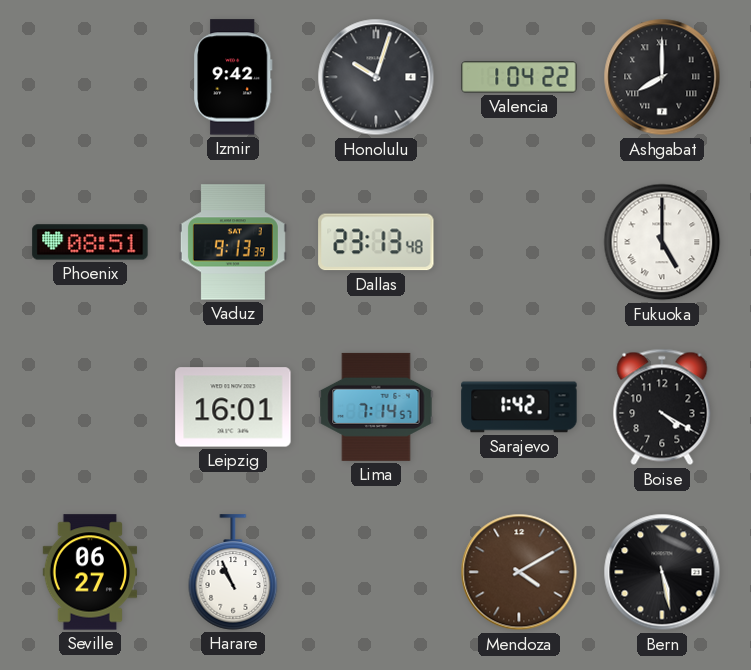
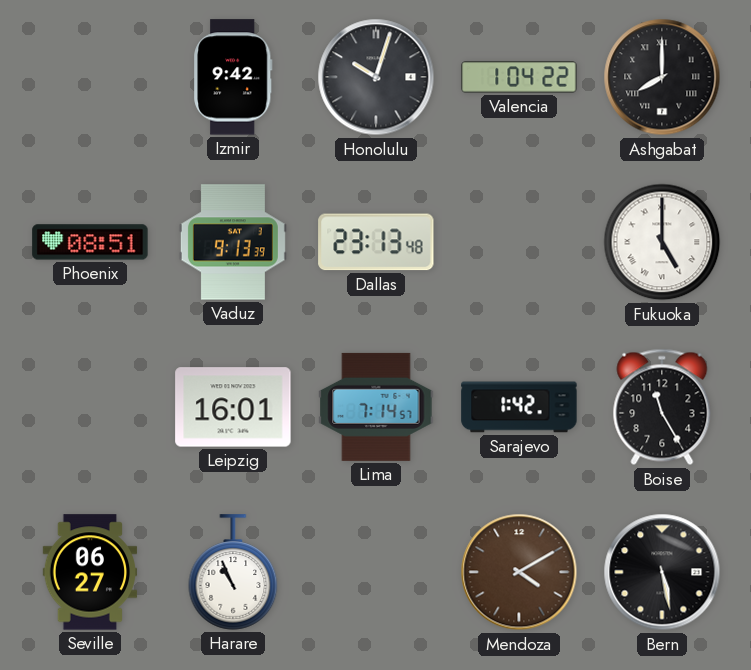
Boise: 4:20 -> 11:25 (662, 407)
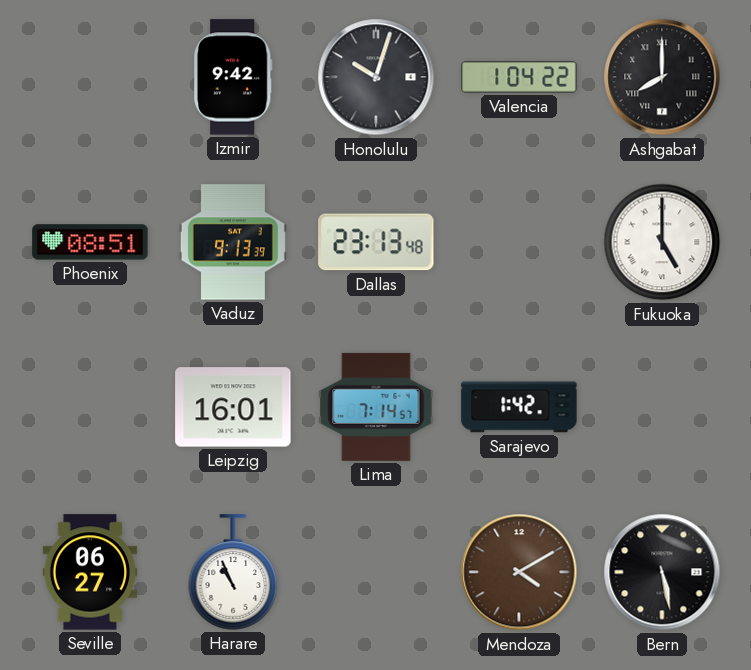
Boise: 11:25 -> none (662, 407)
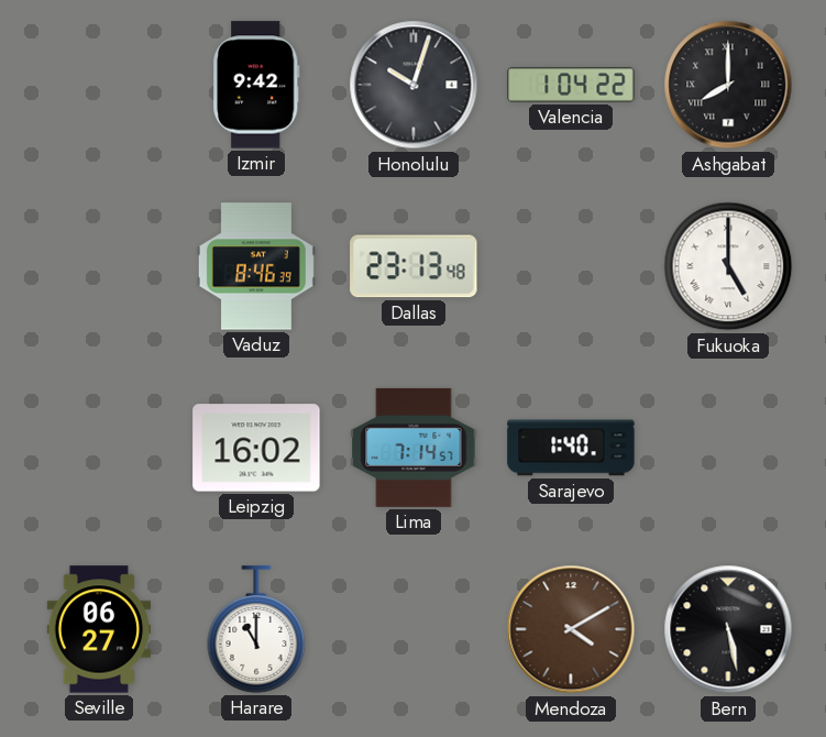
Phoenix: 08:51 -> none (90, 242)
Vaduz: 9:13 -> 8:46 (256, 266)
Leipzig: 16:01 -> 16:02 (256, 448)
Sarajevo: 1:42 -> 1:40 (571, 448)
Harare: 10:56 -> 11:00 (256, 629)
